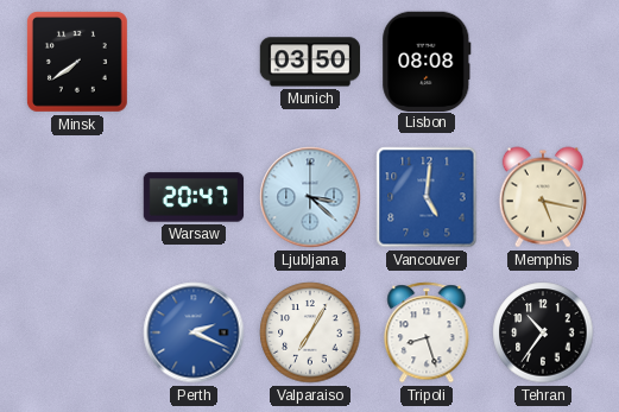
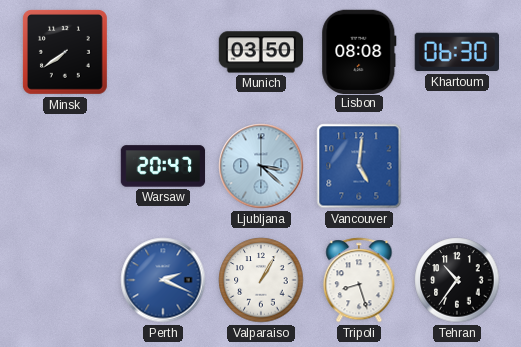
Khartoum: none -> 06:30 (456, 52)
Memphis: 5:17 -> none (542, 197)
Valparaiso: 7:05 -> 1:05 (261, 280)
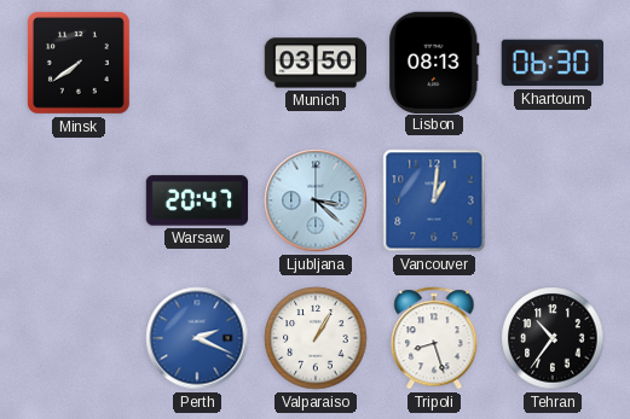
Lisbon: 08:08 -> 08:13 (434, 62)
Vancouver: 5:01 -> 1:01 (434, 200)
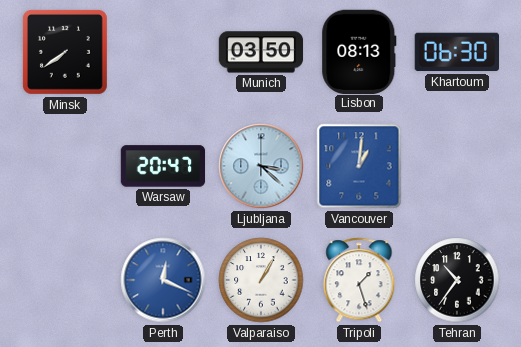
Perth: 2:19 -> 12:19 (163, 280)
Tripoli: 8:27 -> 1:27 (359, 280)
